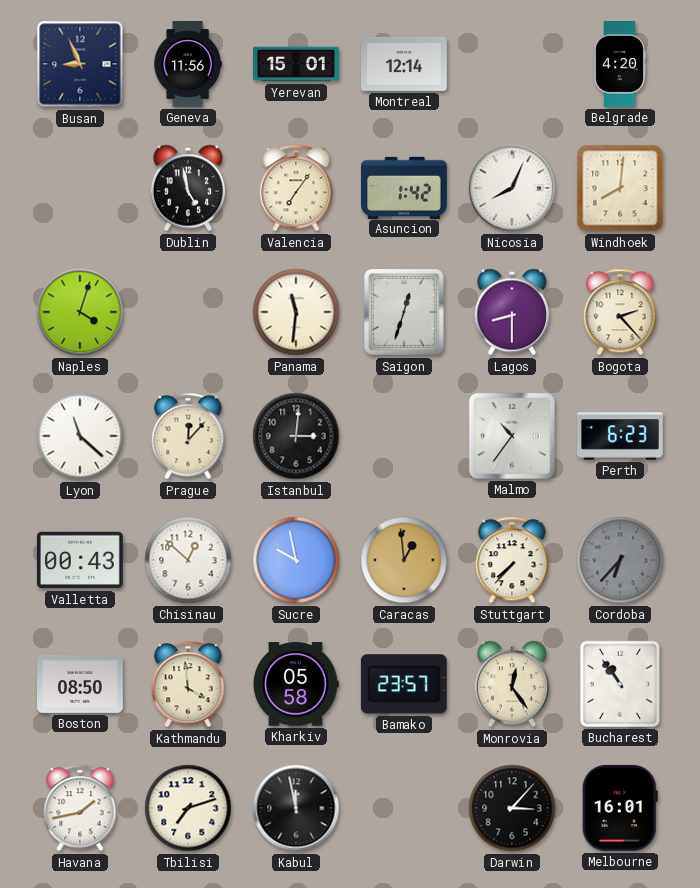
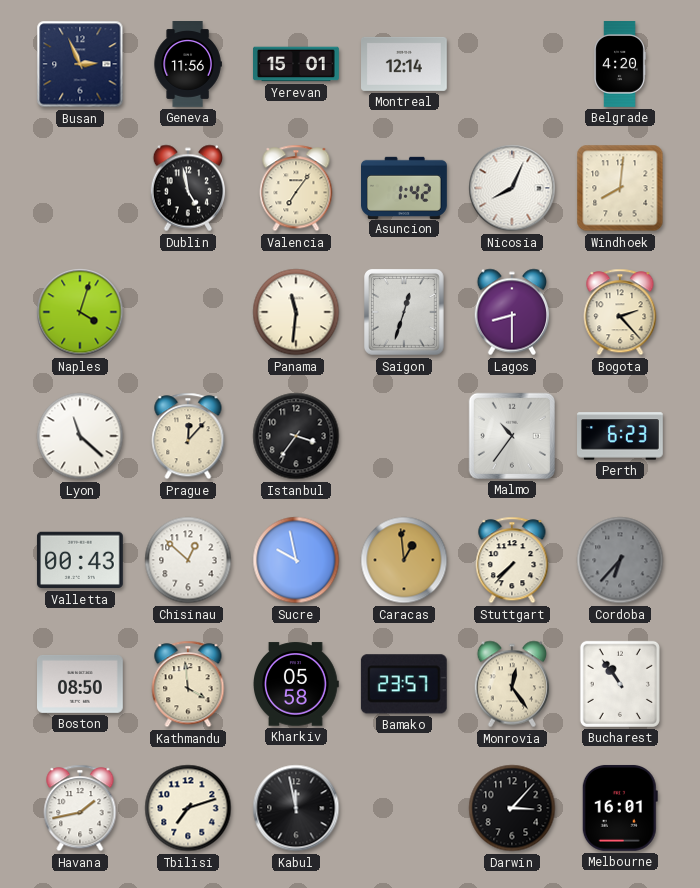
Busan: 8:56 -> 2:56 (80, 64)
Istanbul: 3:01 -> 3:36 (296, 436)
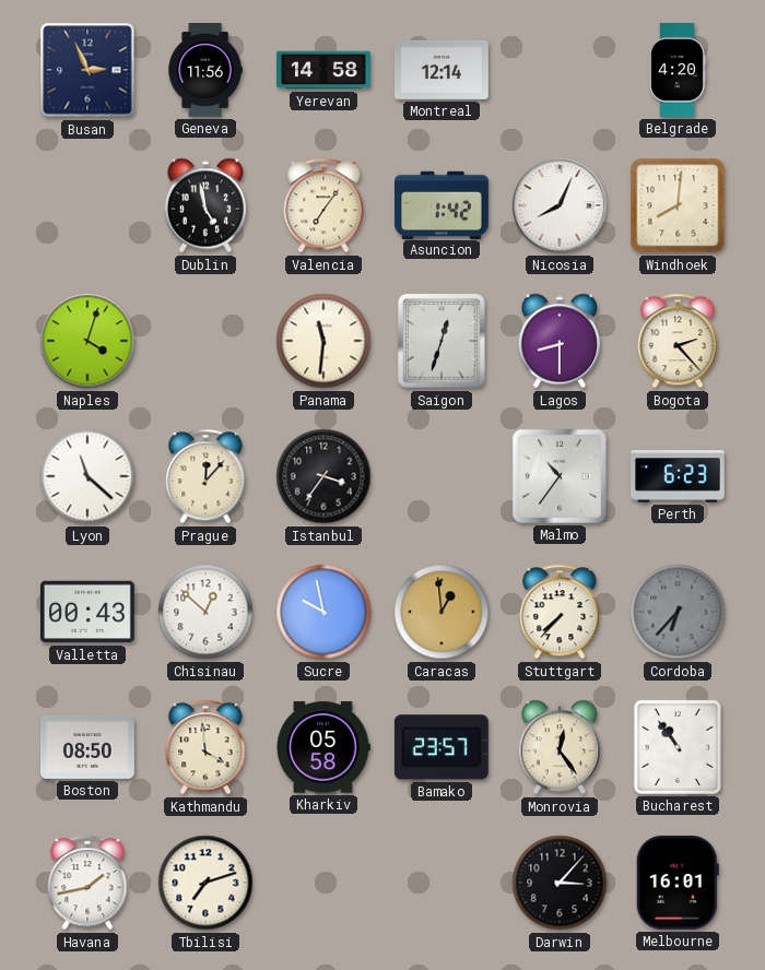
Yerevan: 15:01 -> 14:58 (325, 70)
Kabul: 11:58 -> none (296, 808)
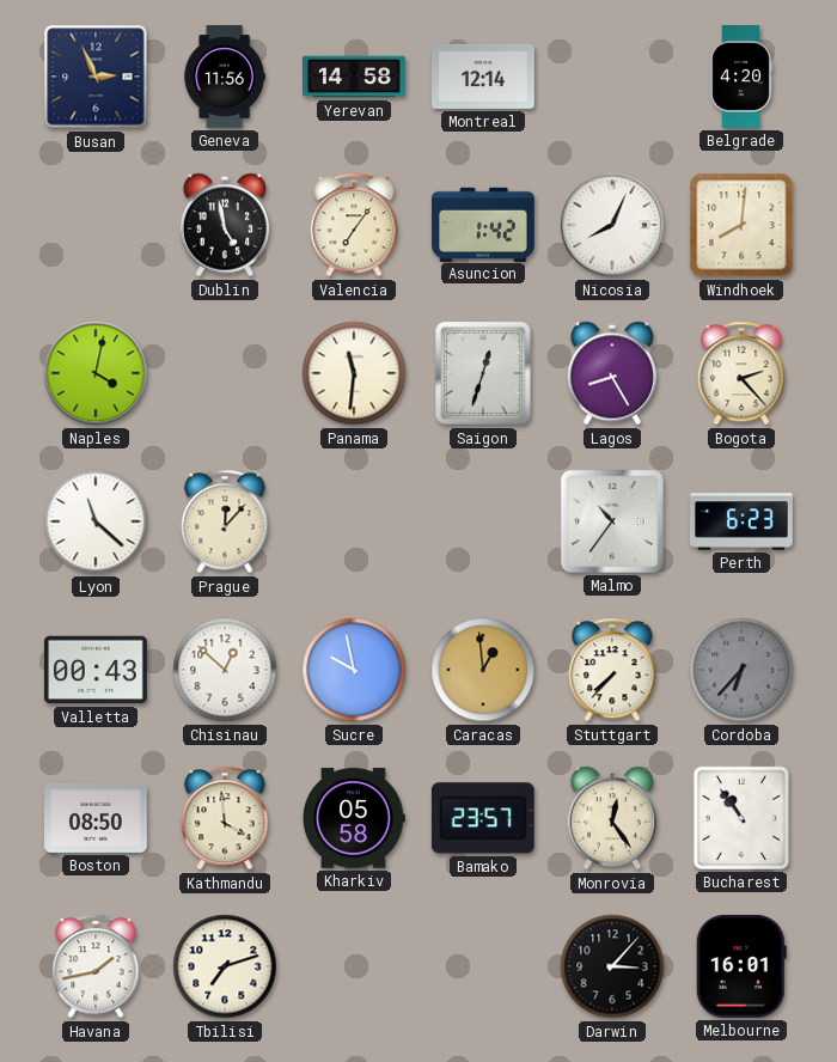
Naples: 4:03 -> 4:02 (96, 373)
Lagos: 8:30 -> 8:25 (612, 373)
Istanbul: 3:36 -> none (323, 476)
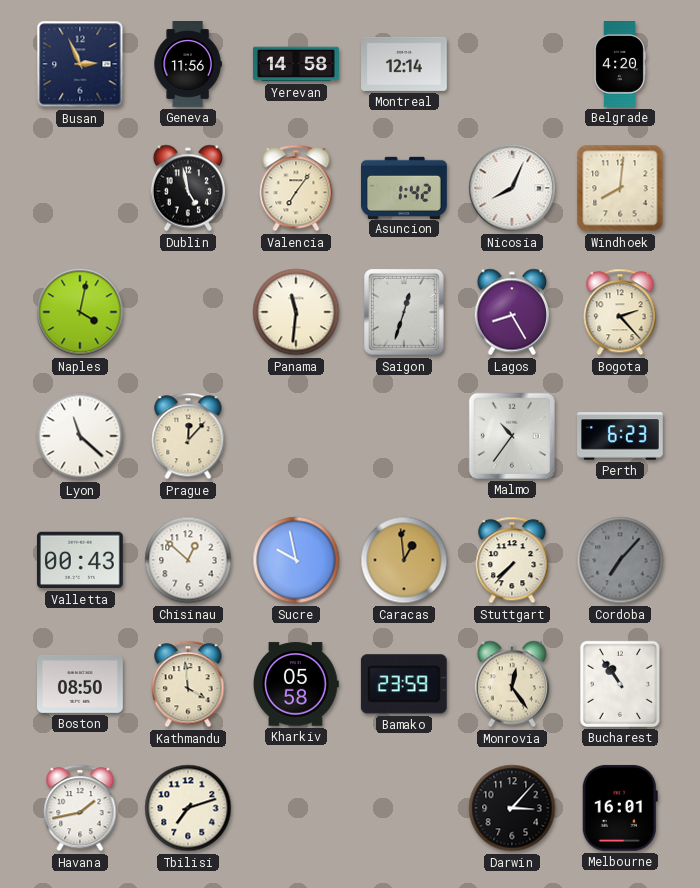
Cordoba: 6:37 -> 7:07 (620, 560)
Bamako: 23:57 -> 23:59 (404, 684)
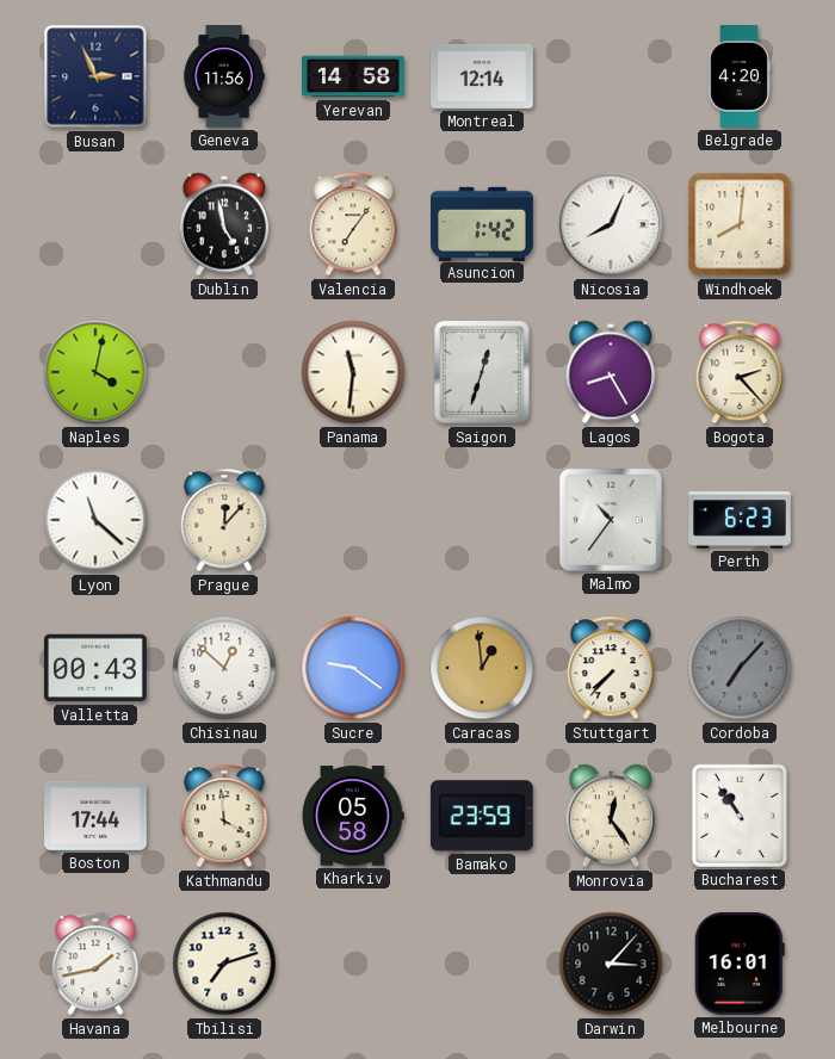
Sucre: 9:58 -> 9:21 (353, 668)
Boston: 08:50 -> 17:44 (97, 816)
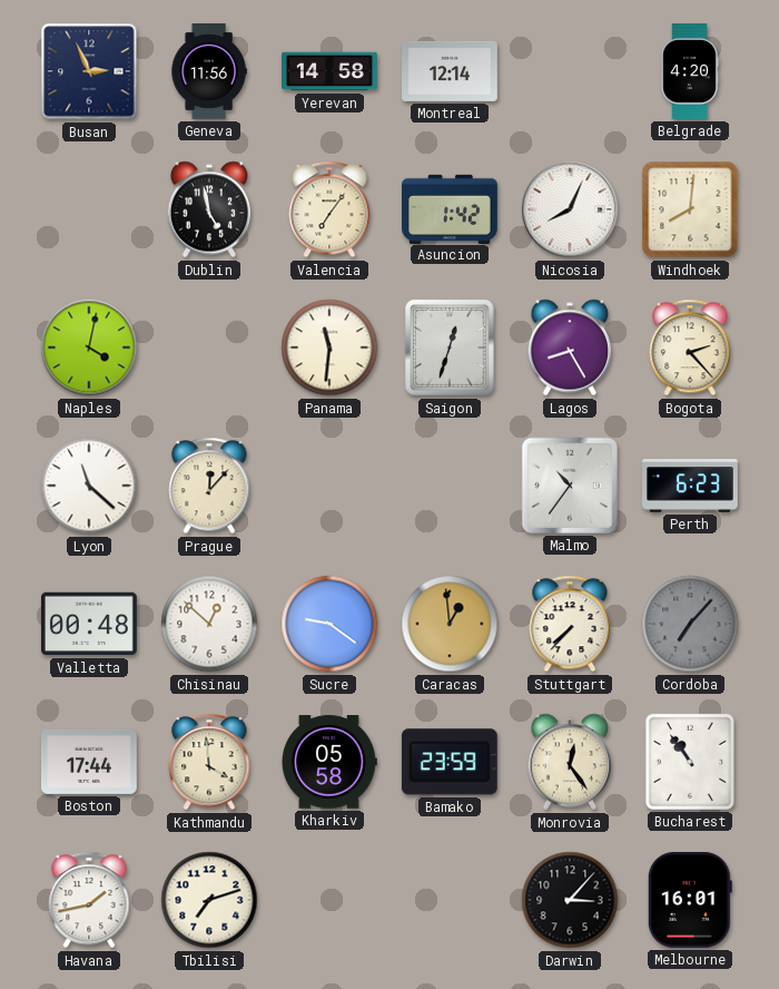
Valletta: 00:43 -> 00:48 (89, 624)
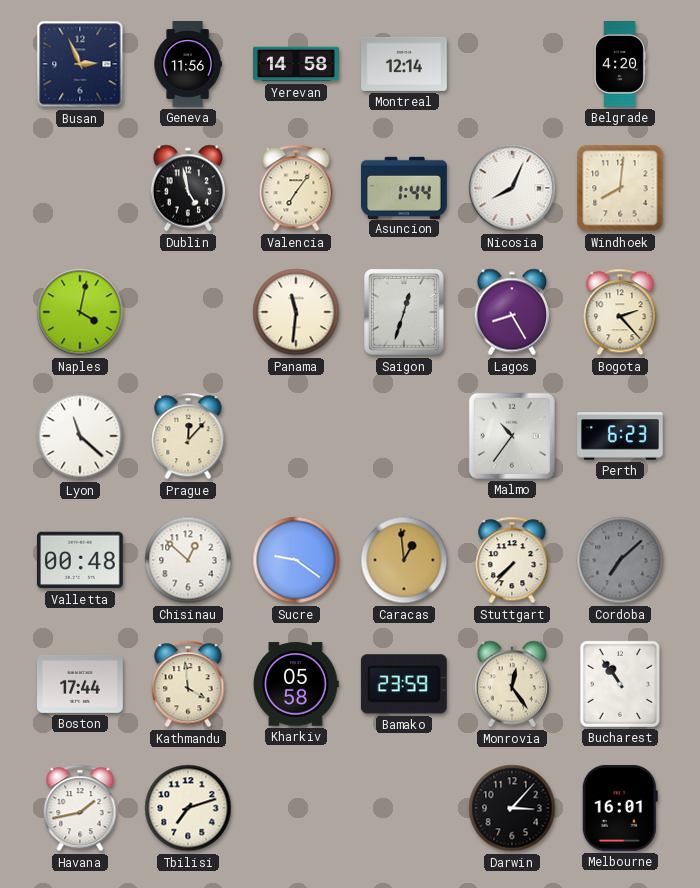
Asuncion: 1:42 -> 1:44 (405, 187)
Cordoba: 7:07 -> 7:08 (620, 560)
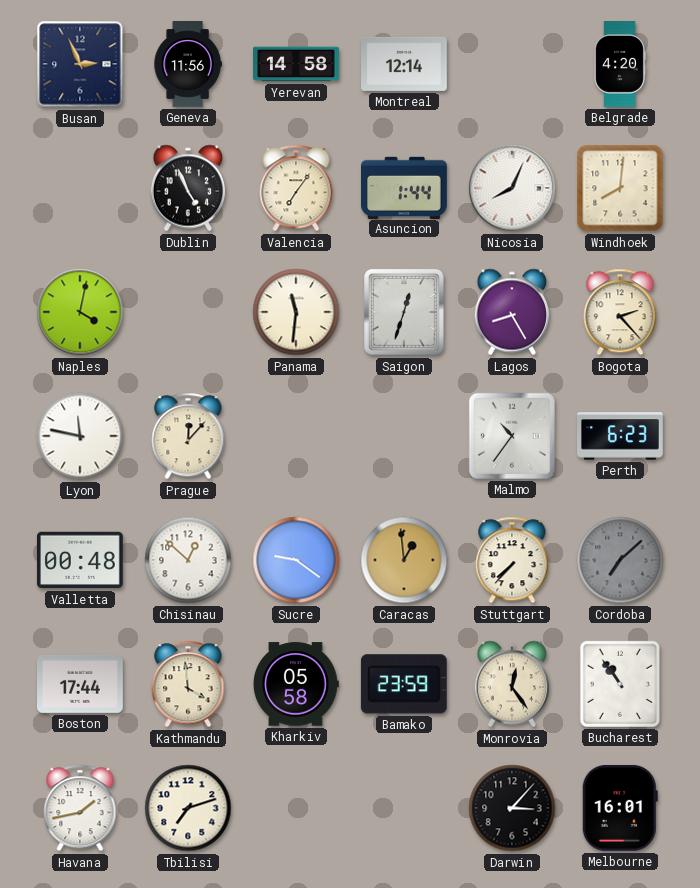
Dublin: 4:58 -> 4:56 (188, 188)
Lyon: 11:22 -> 11:47 (80, 436)
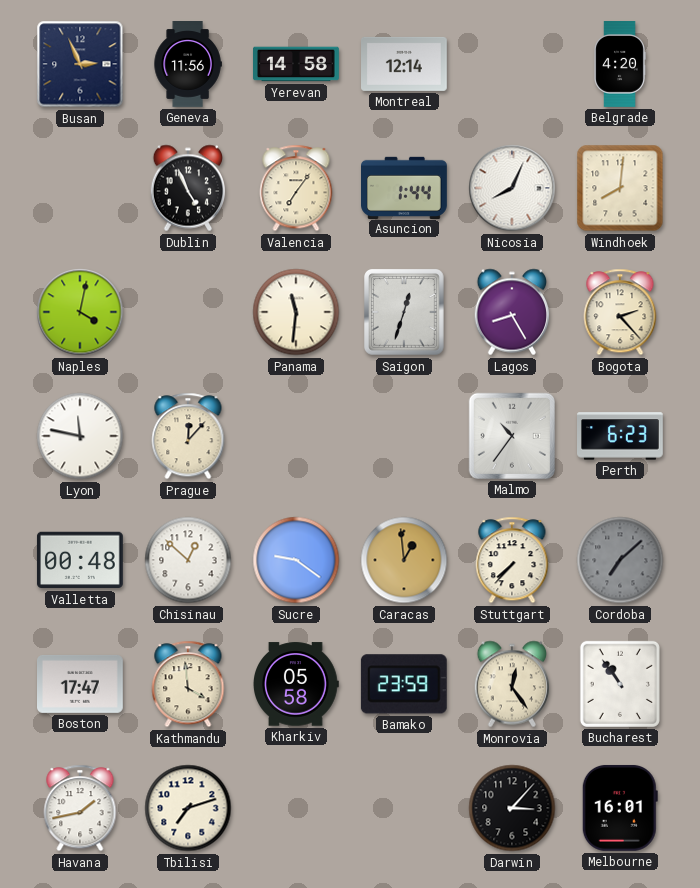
Boston: 17:44 -> 17:47 (81, 684)
